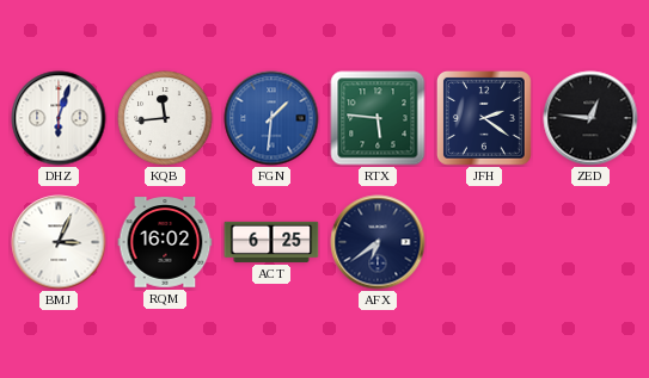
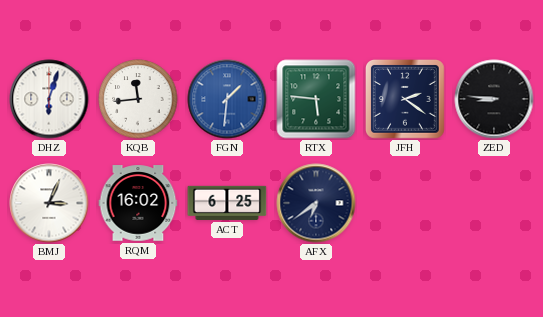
ZED: 12:46 -> 8:46 (494, 99)
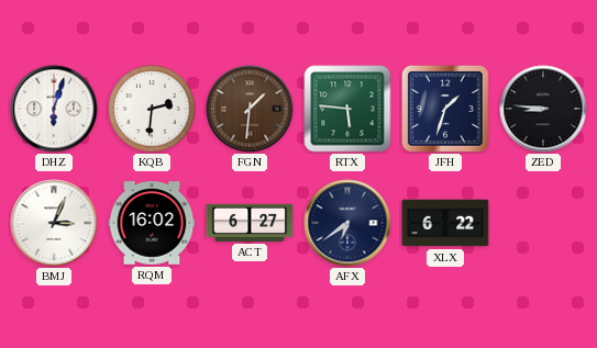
KQB: 11:44 -> 2:31 (152, 109)
FGN dial: blue -> brown (250, 109)
JFH: 2:21 -> 1:33 (446, 110)
ACT: 6:25 -> 6:27 (250, 223)
XLX: none -> 6:22 (445, 223)
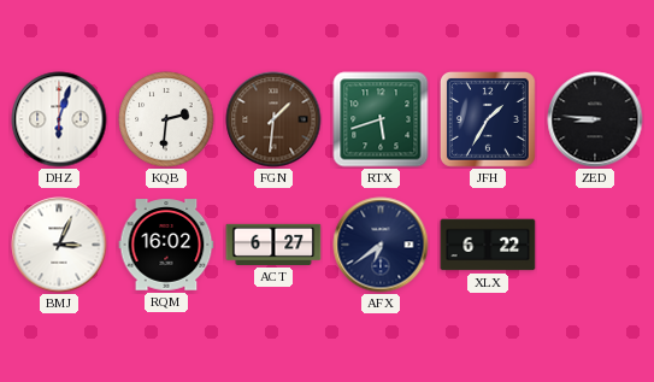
RTX: 5:46 -> 5:42 (381, 119)
JFH: 1:33 -> 1:35 (489, 121)
